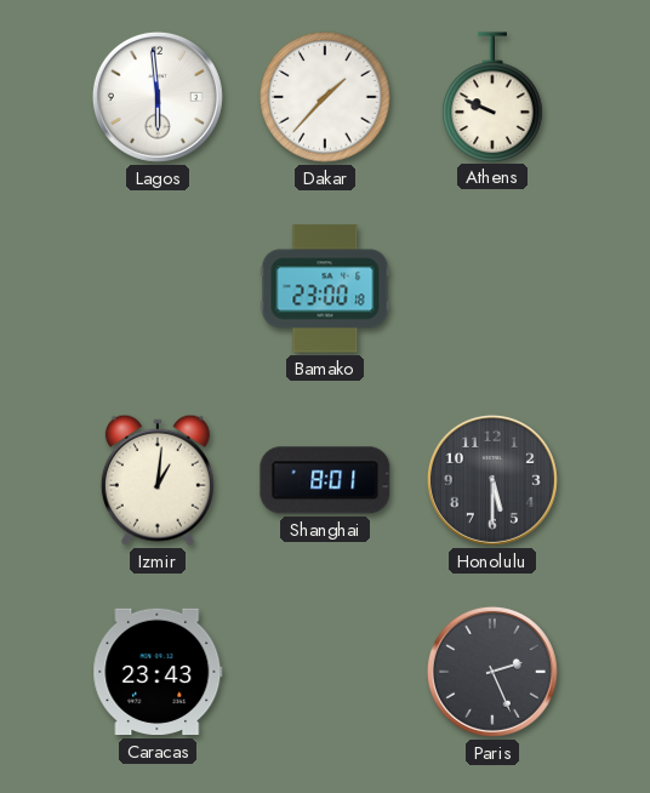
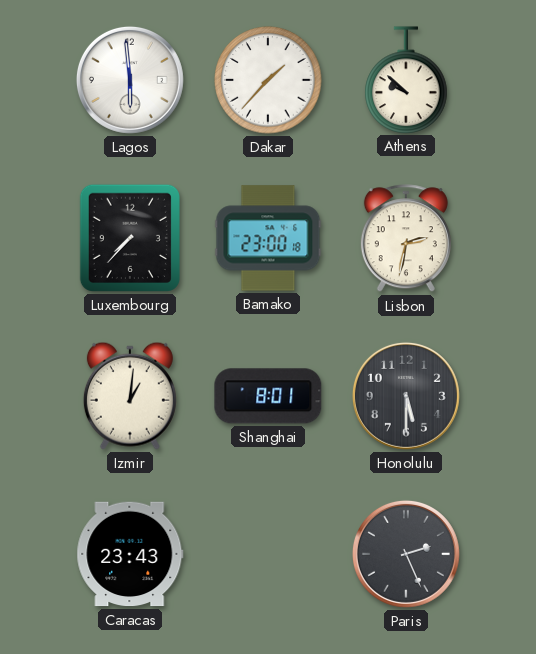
Athens: 9:49 -> 9:52 (406, 80)
Luxembourg: none -> 7:37 (130, 238)
Lisbon: none -> 2:32 (406, 239)
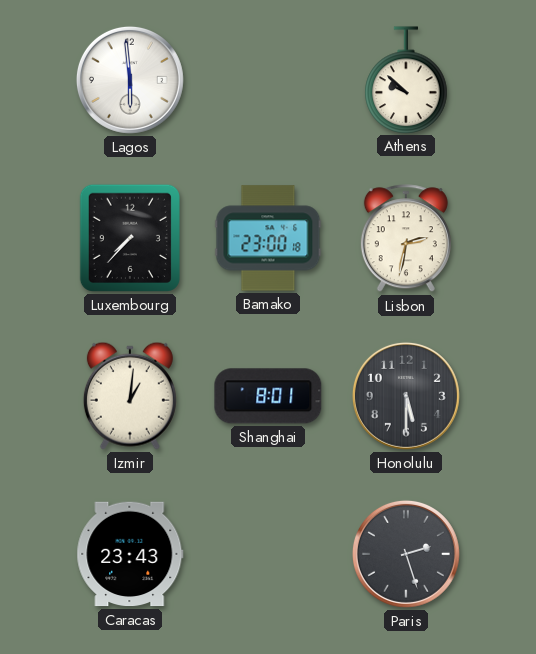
Dakar: 1:37 -> none (268, 80)
Paris: 2:26 -> 2:27 (406, 554)
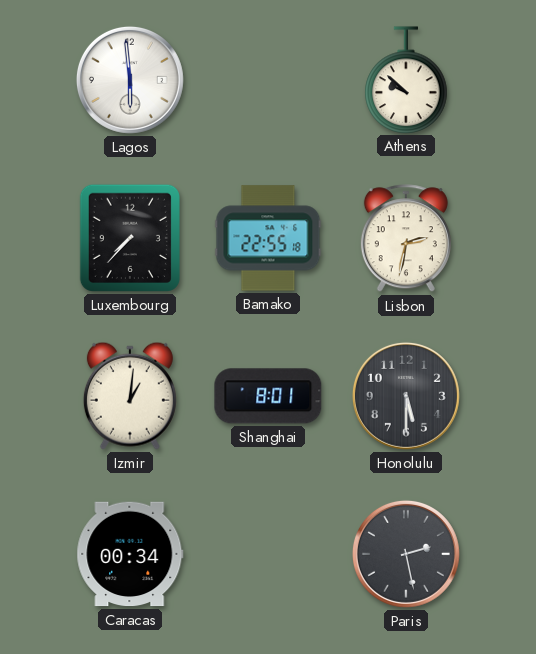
Bamako: 23:00 -> 22:55 (268, 238)
Caracas: 23:43 -> 00:34 (130, 554)
Paris: 2:27 -> 2:28 (406, 554)
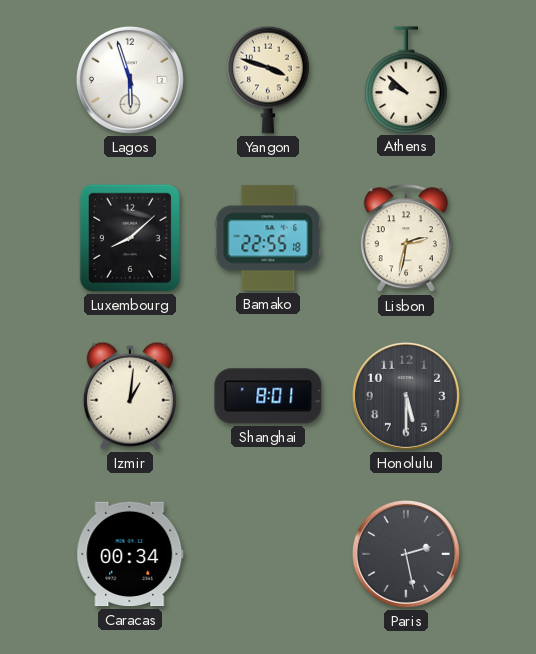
Lagos: 5:59 -> 5:57 (130, 80)
Yangon: none -> 3:48 (268, 80)
Luxembourg: 7:37 -> 8:08 (130, 238)
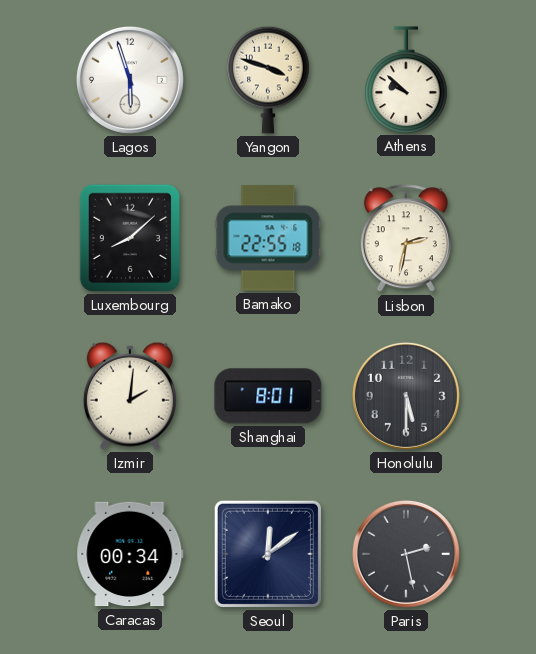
Izmir: 1:01 -> 2:01 (130, 396)
Seoul: none -> 12:09 (268, 554)
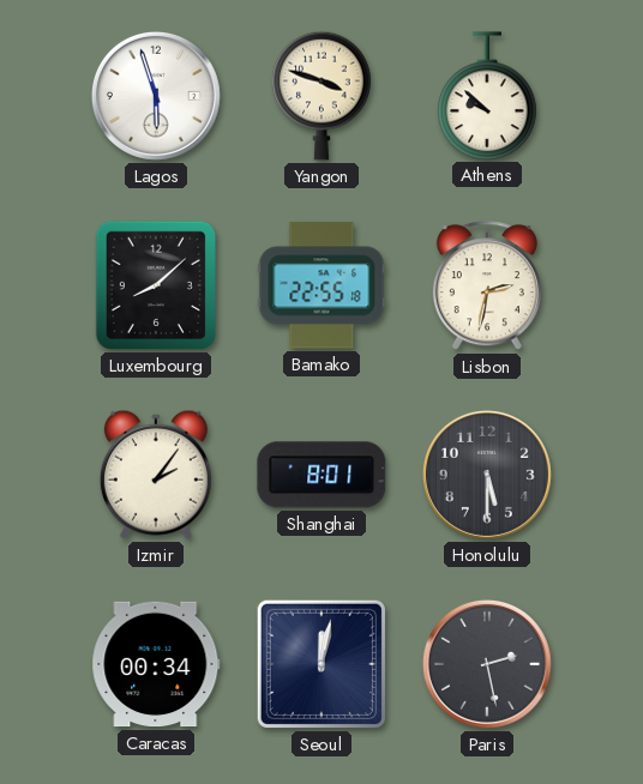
Izmir: 2:01 -> 2:06 (156, 475)
Seoul: 12:09 -> 12:02 (321, 664)
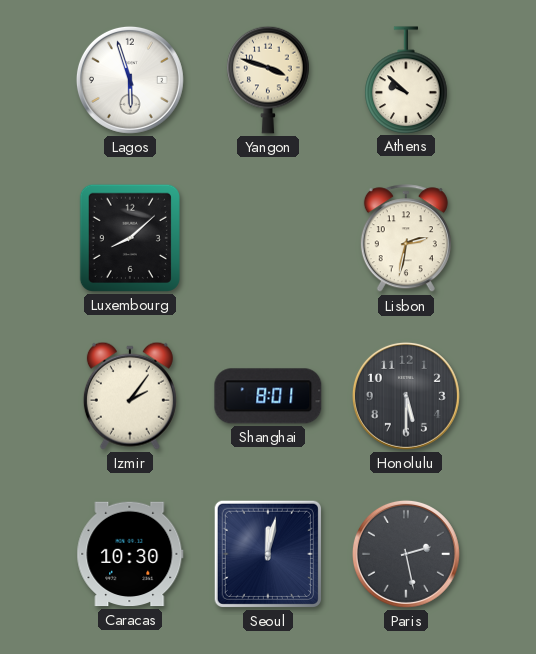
Bamako: 22:55 -> none (321, 285)
Caracas: 00:34 -> 10:30 (130, 554)
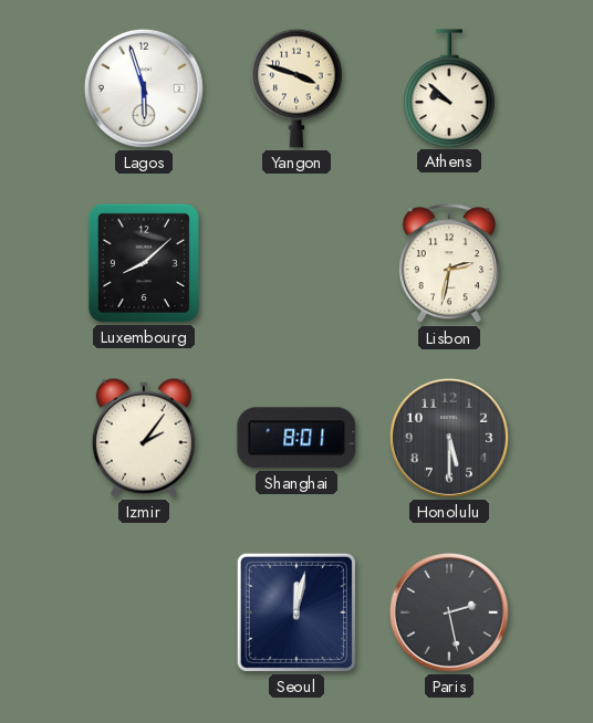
Caracas: 10:30 -> none (130, 554)
